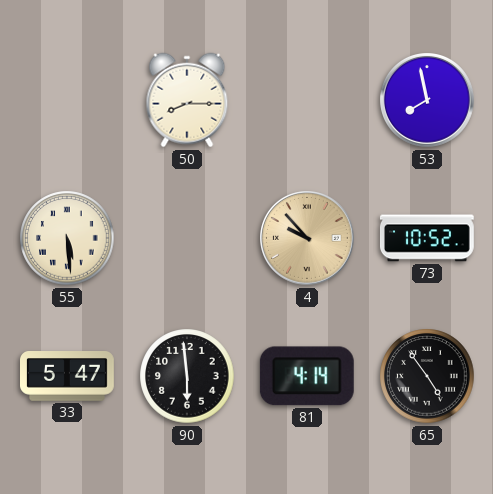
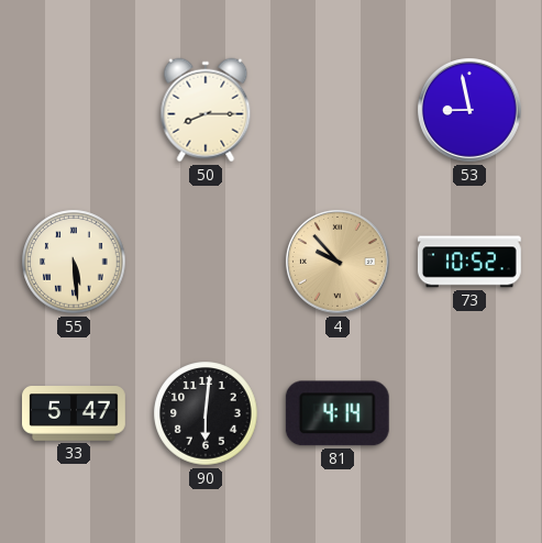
53: 7:58 -> 8:58 (471, 111)
90: 5:59 -> 6:01 (206, 413)
65: 4:54 -> none (427, 376)
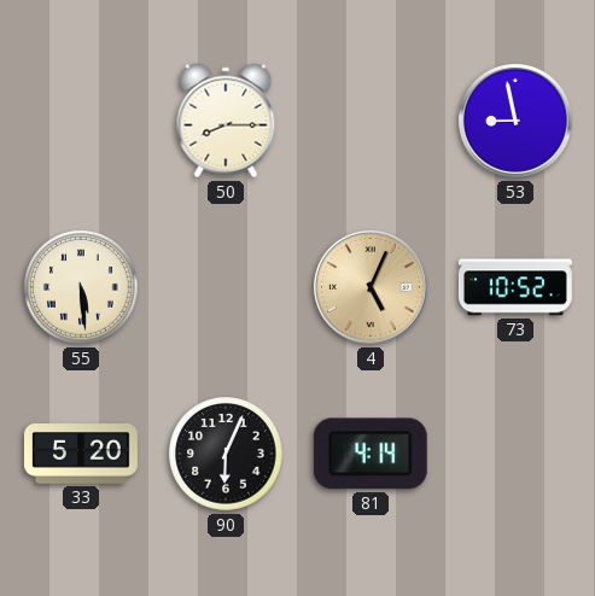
4: 9:53 -> 5:04 (372, 288)
33: 5:47 -> 5:20 (82, 454)
90: 6:01 -> 6:04 (226, 454)
